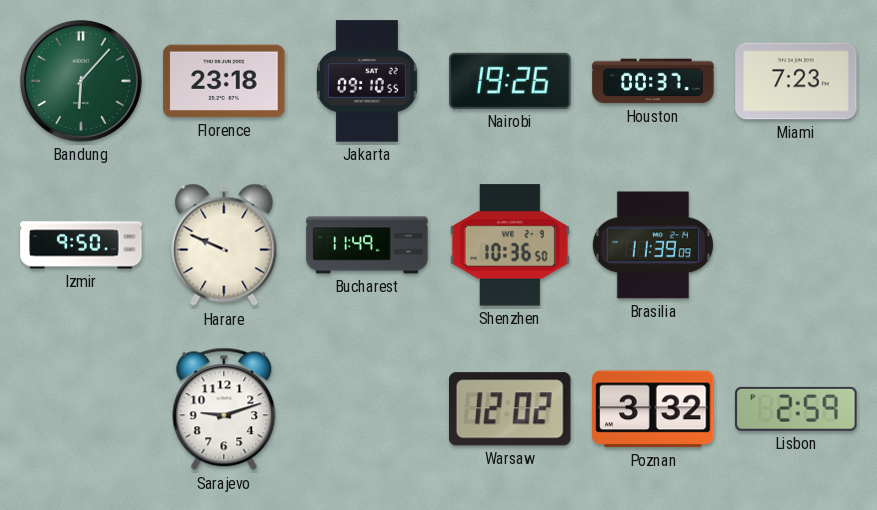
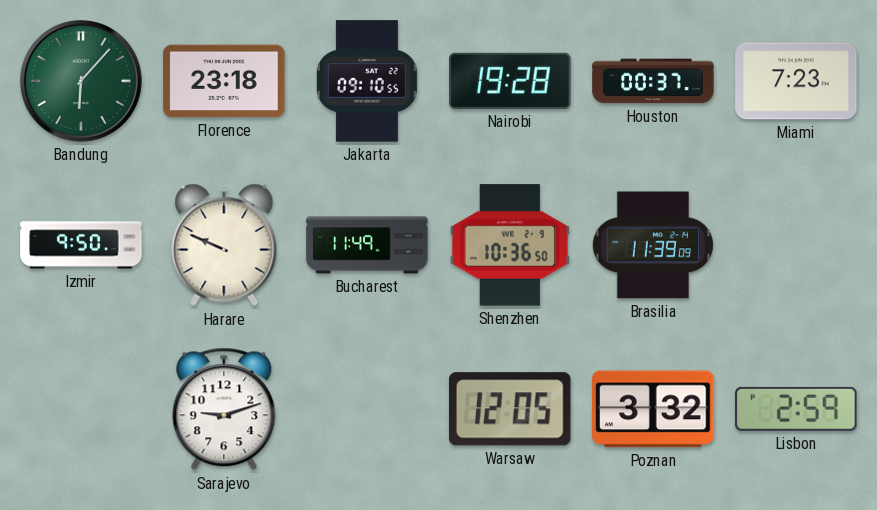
Nairobi: 19:26 -> 19:28 (510, 81)
Warsaw: 12:02 -> 12:05 (511, 409)
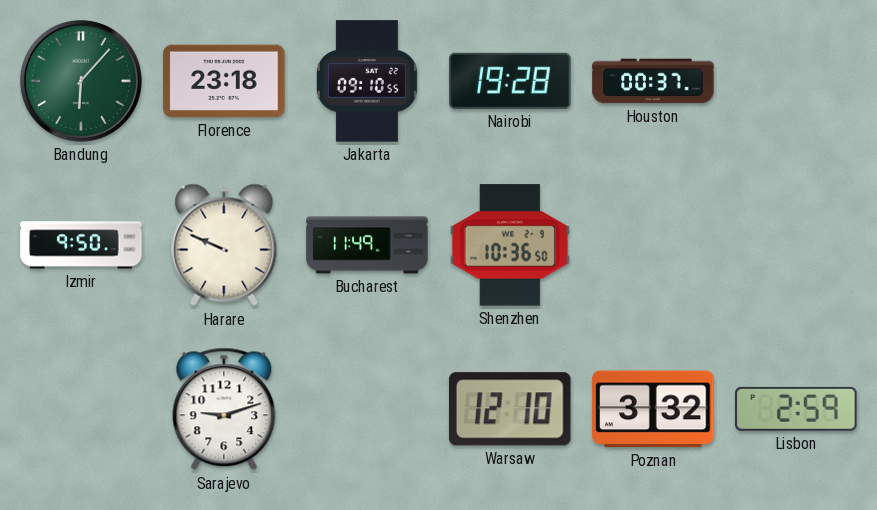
Miami: 7:23 -> none (796, 81)
Brasilia: 11:39 -> none (653, 245)
Warsaw: 12:05 -> 12:10 (511, 409)
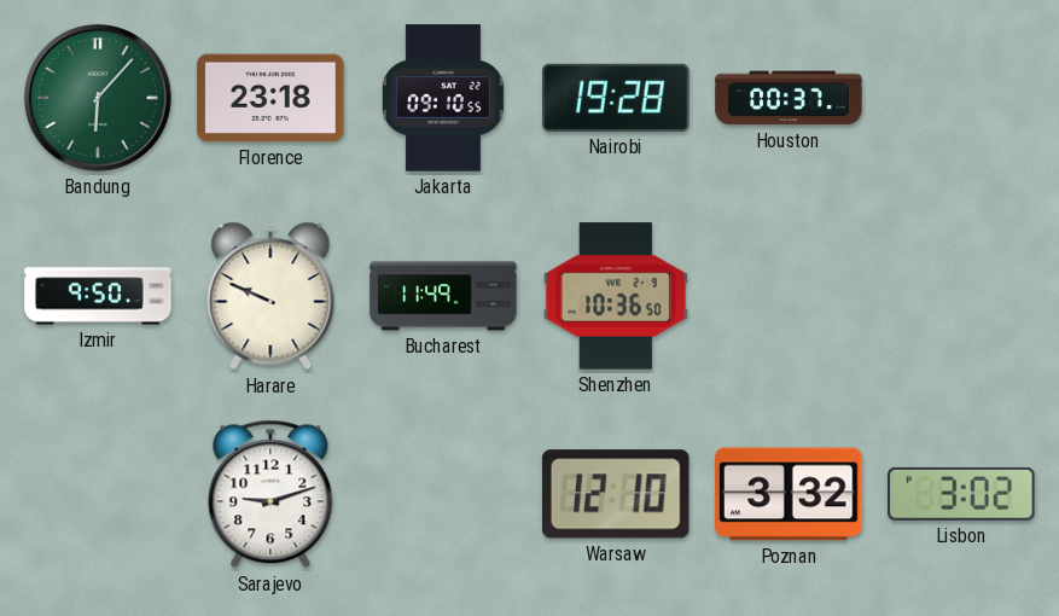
Lisbon: 2:59 -> 3:02 (961, 494)
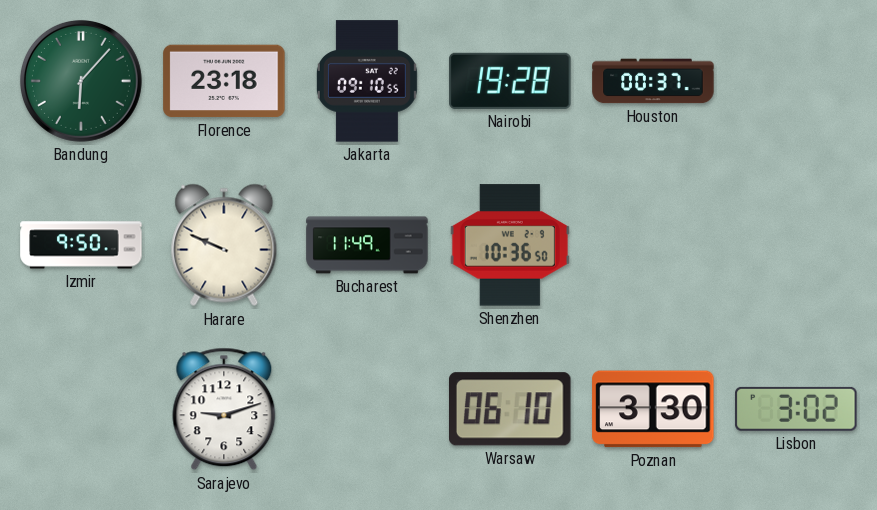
Warsaw: 12:10 -> 06:10 (511, 409)
Poznan: 3:32 -> 3:30 (653, 409)
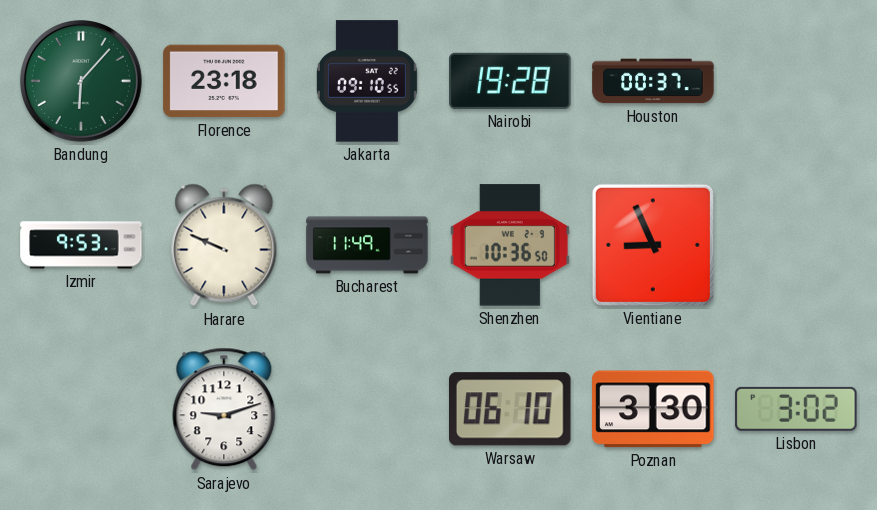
Izmir: 9:50 -> 9:53 (81, 245)
Vientiane: none -> 8:56 (653, 245)
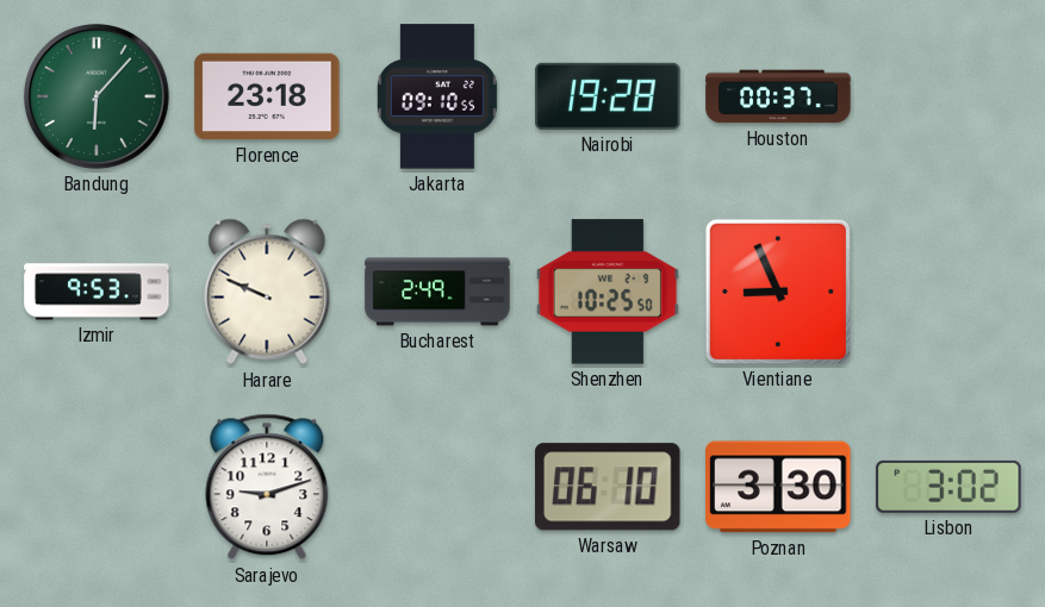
Bucharest: 11:49 -> 2:49 (437, 292)
Shenzhen: 10:36 -> 10:25 (608, 292)
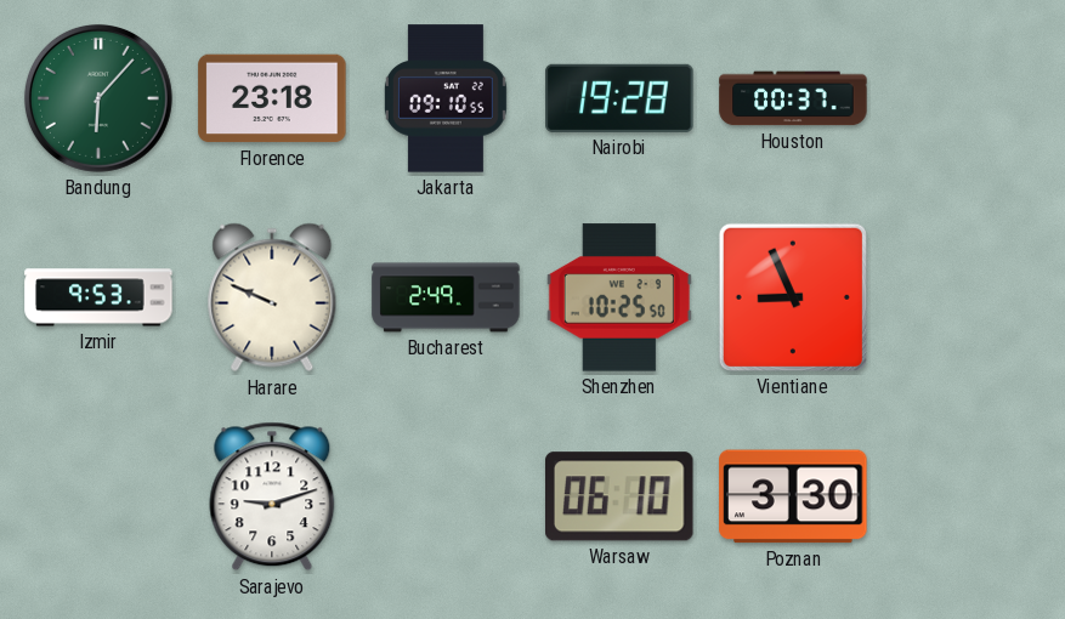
Lisbon: 3:02 -> none (948, 487)
